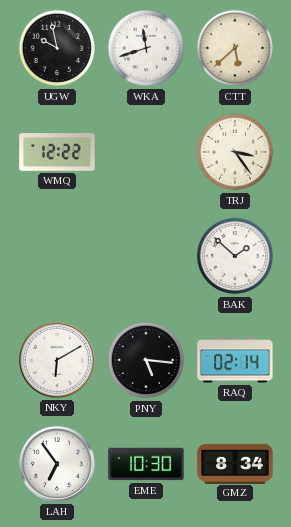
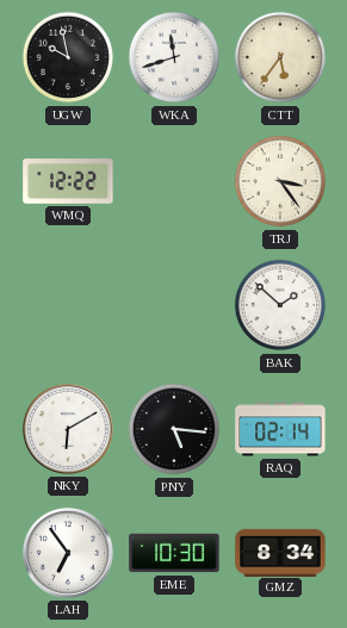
CTT: 5:38 -> 5:36 (280, 57)
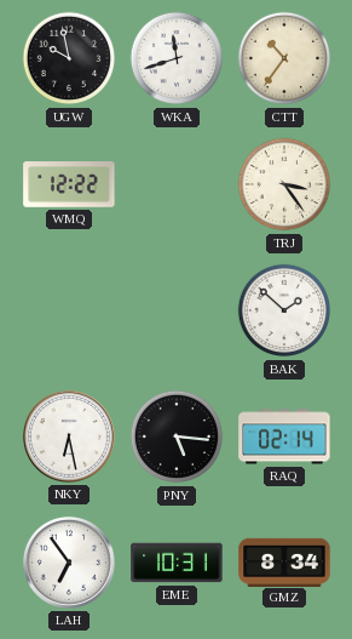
CTT: 5:36 -> 10:36 (284, 58)
NKY: 6:10 -> 6:28 (69, 437)
EME: 10:30 -> 10:31 (177, 563)
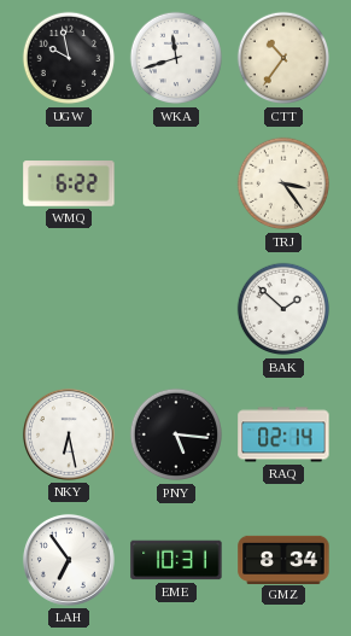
WMQ: 12:22 -> 6:22 (69, 183)
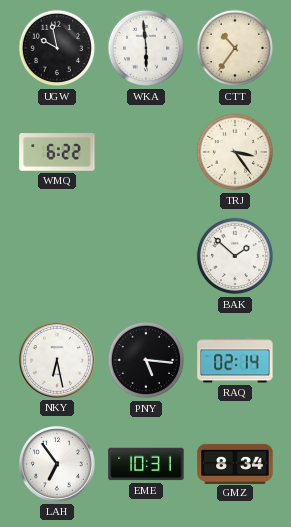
WKA: 11:42 -> 5:59 (146, 48)
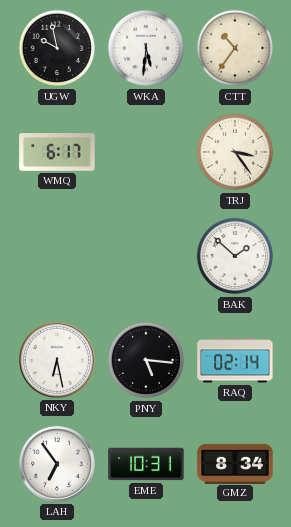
WKA: 5:59 -> 5:31 (146, 48)
WMQ: 6:22 -> 6:17 (57, 152)
